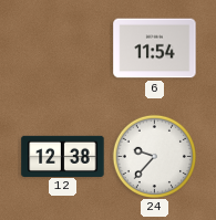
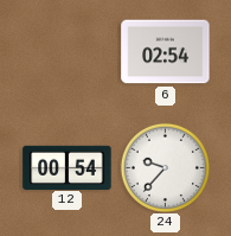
6: 11:54 -> 02:54 (166, 52)
12: 12:38 -> 00:54 (68, 167)
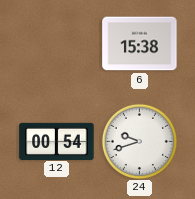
6: 02:54 -> 15:38 (140, 44)
24: 9:37 -> 9:42 (139, 141)
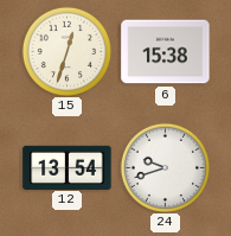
15: none -> 12:33 (66, 51)
12: 00:54 -> 13:54 (68, 167)
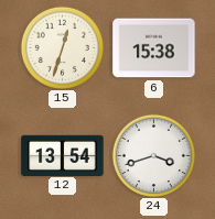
24: 9:42 -> 3:42 (153, 155)
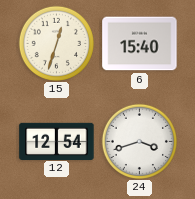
6: 15:38 -> 15:40 (140, 44)
12: 13:54 -> 12:54 (57, 141)
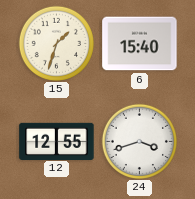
15: 12:33 -> 1:33 (56, 43)
12: 12:54 -> 12:55 (57, 141)
